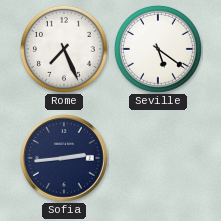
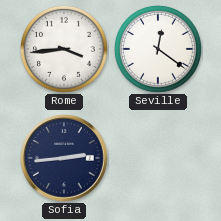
Rome: 7:26 -> 3:44 (64, 49)
Seville: 5:21 -> 12:21 (158, 49)
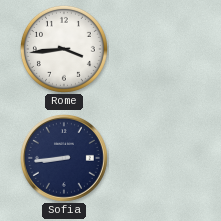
Seville: 12:21 -> none (158, 49)
Sofia: 2:44 -> 8:44 (64, 158)
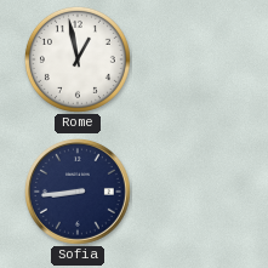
Rome: 3:44 -> 12:58 (78, 59)
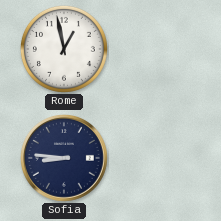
Sofia: 8:44 -> 8:46 (64, 158)
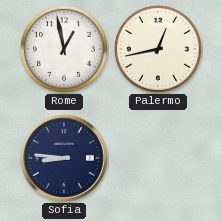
Palermo: none -> 12:43 (158, 49)
